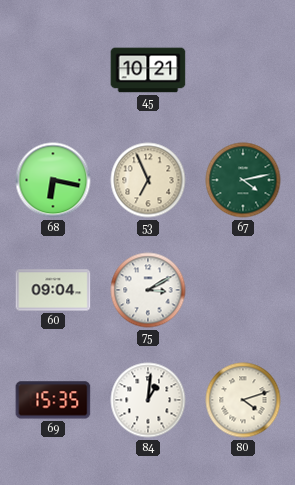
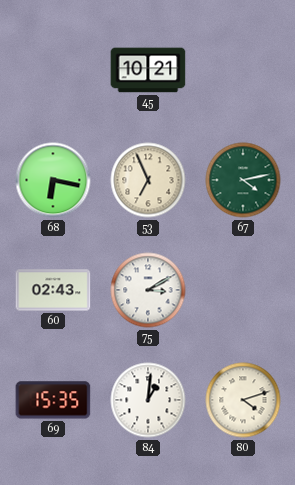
60: 09:04 -> 02:43 (53, 290)
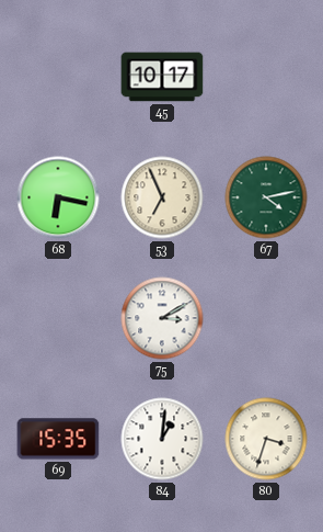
45: 10:21 -> 10:17 (162, 77)
60: 02:43 -> none (53, 290)
80: 4:12 -> 3:33 (266, 439)
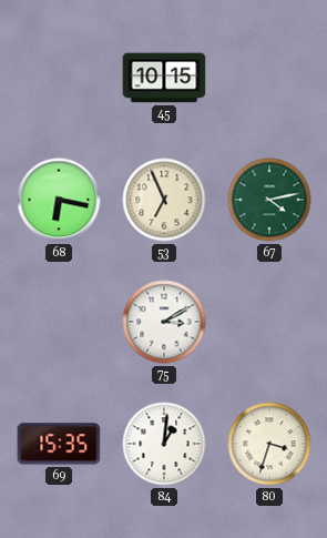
45: 10:17 -> 10:15 (164, 78)
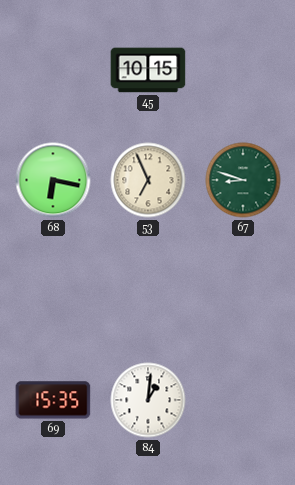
67: 4:13 -> 8:48 (243, 180)
75: 3:10 -> none (164, 322)
80: 3:33 -> none (269, 444)
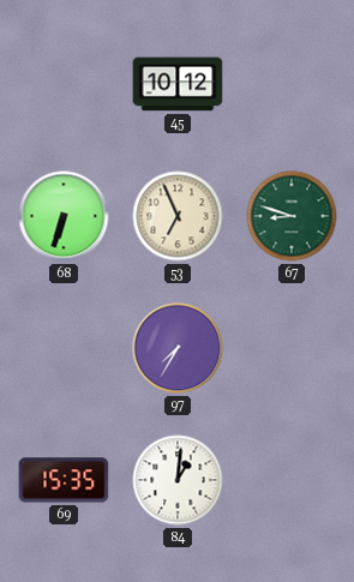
45: 10:15 -> 10:12 (178, 84)
68: 6:17 -> 6:33 (64, 216)
97: none -> 7:35 (178, 348)
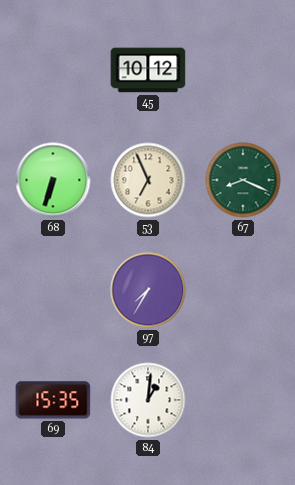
67: 8:48 -> 8:19 (243, 180)
